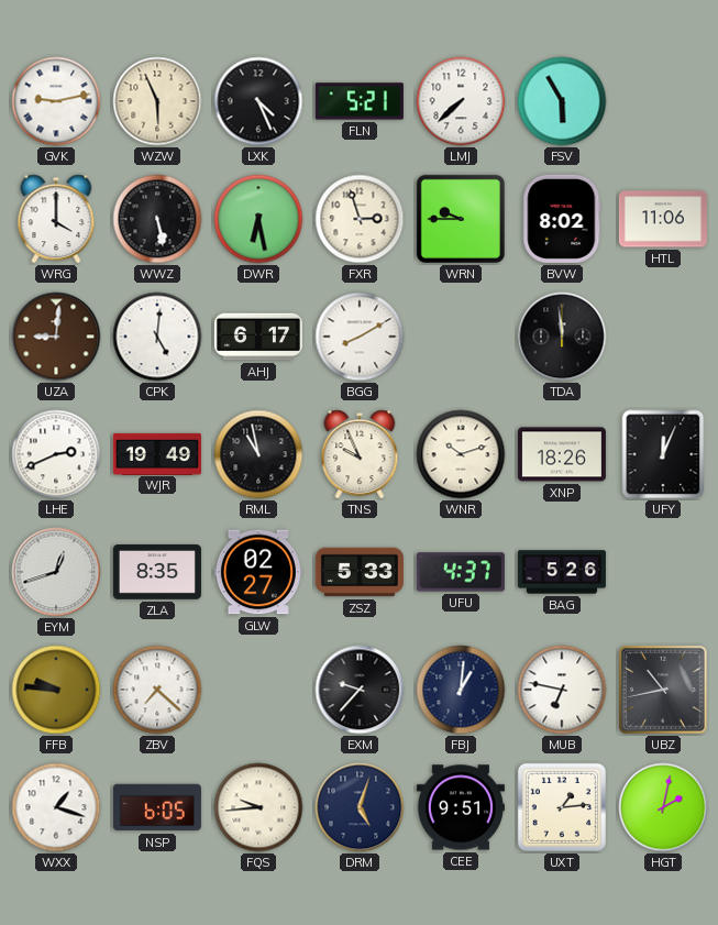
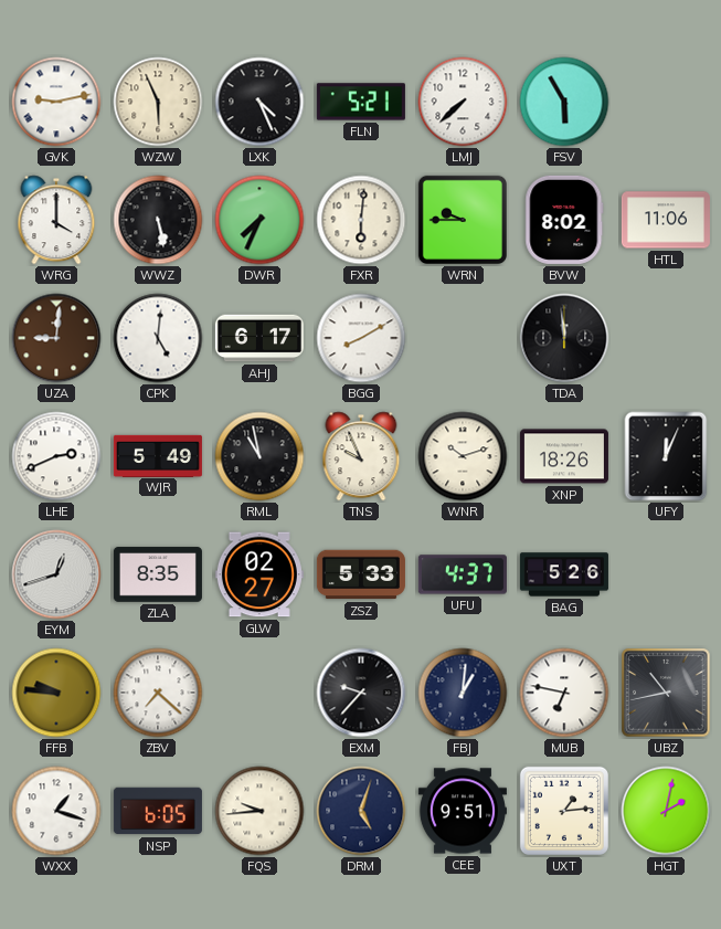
DWR: 6:28 -> 7:34 (259, 220)
FXR: 2:57 -> 6:01 (361, 220)
WJR: 19:49 -> 5:49 (158, 455)
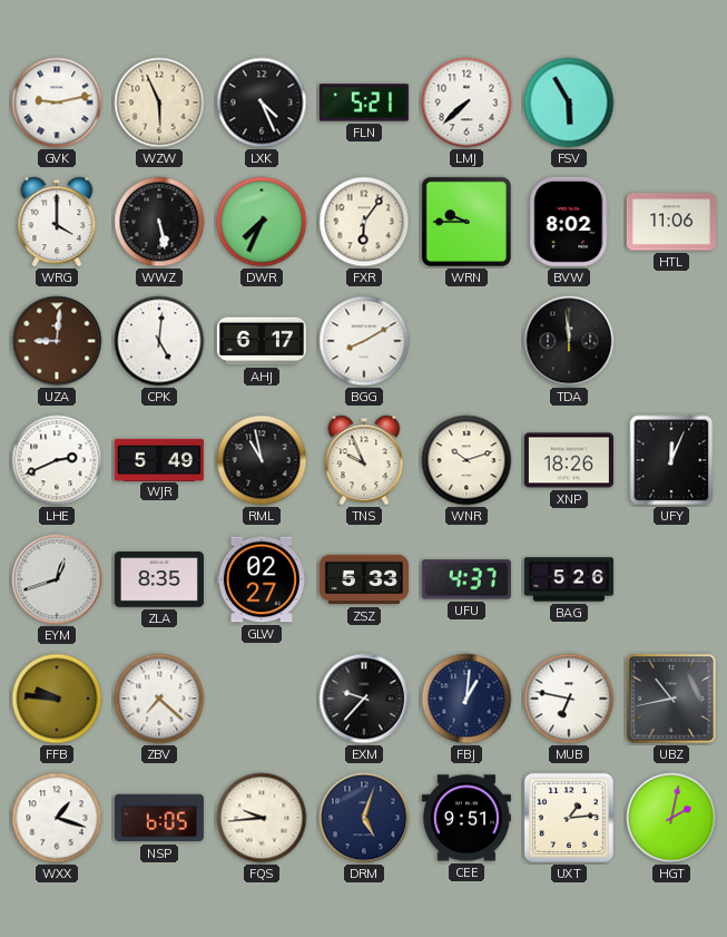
FXR: 6:01 -> 6:06 (364, 222)
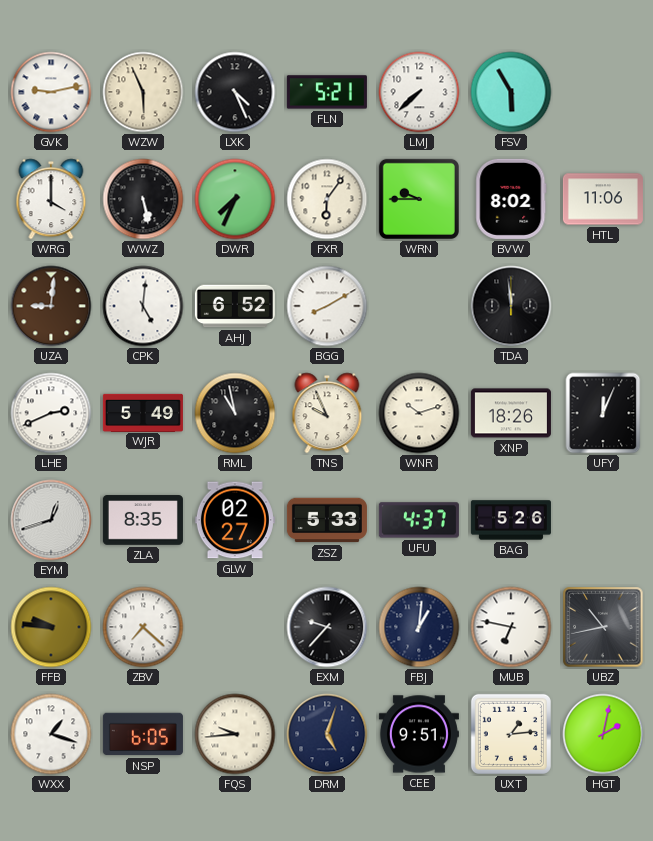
AHJ: 6:17 -> 6:52 (235, 306)
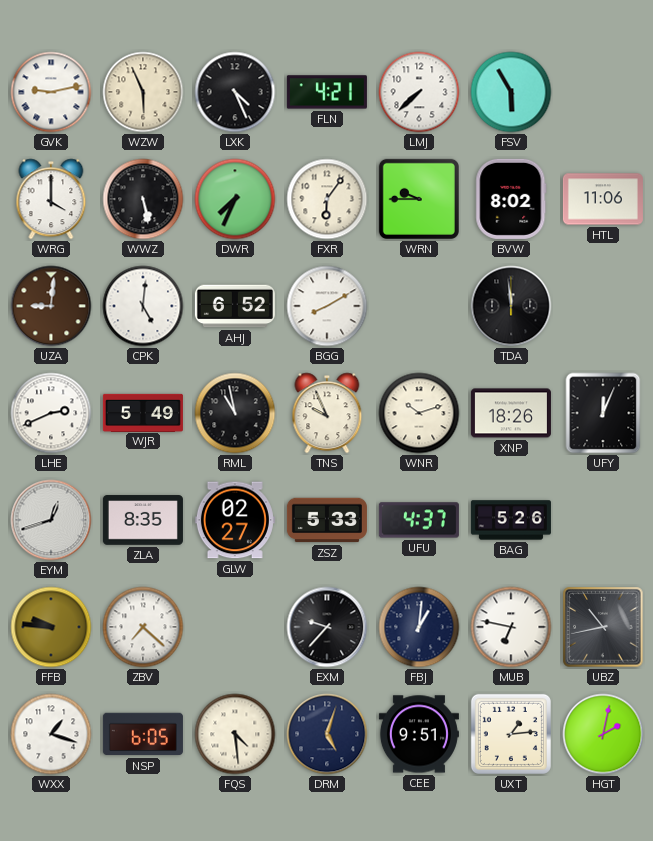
FLN: 5:21 -> 4:21 (327, 92)
FQS: 9:44 -> 4:29 (235, 734)
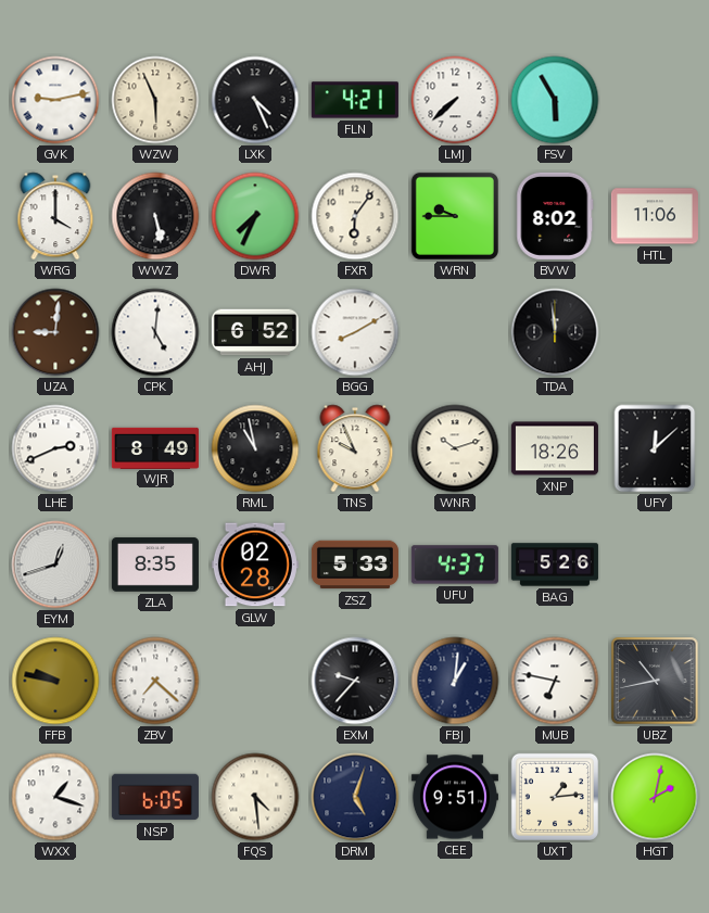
WJR: 5:49 -> 8:49 (155, 447)
UFY: 12:04 -> 12:08 (655, 448)
GLW: 02:27 -> 02:28 (255, 565)
FFB: 9:46 -> 9:47 (55, 681)
